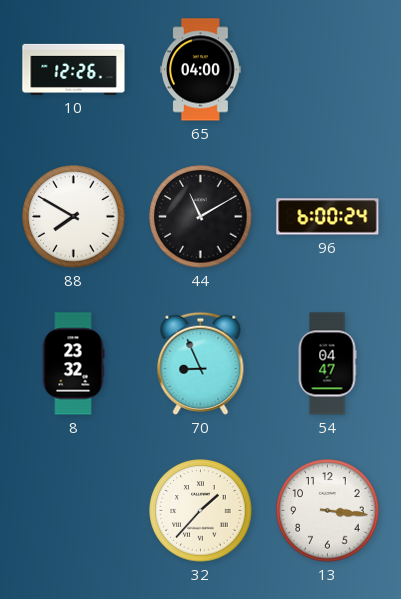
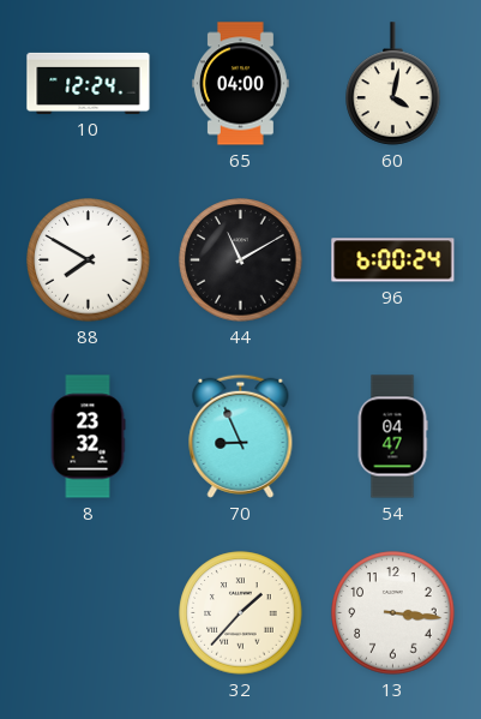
10: 12:26 -> 12:24 (89, 83)
60: none -> 4:02 (393, 84)
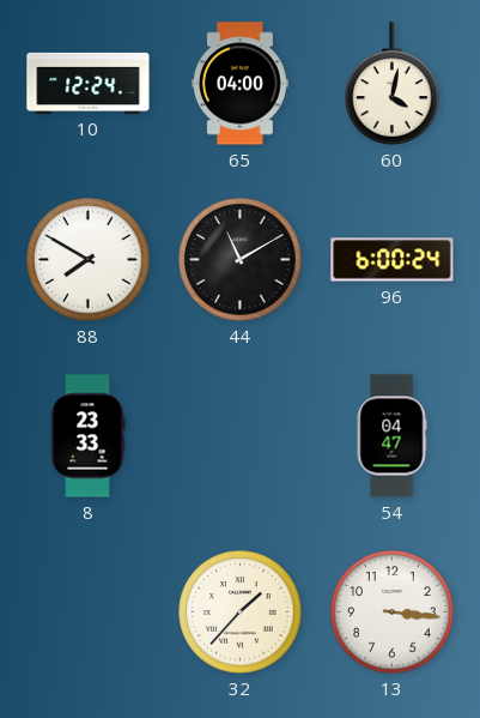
8: 23:32 -> 23:33 (87, 436)
70: 8:56 -> none (241, 436)
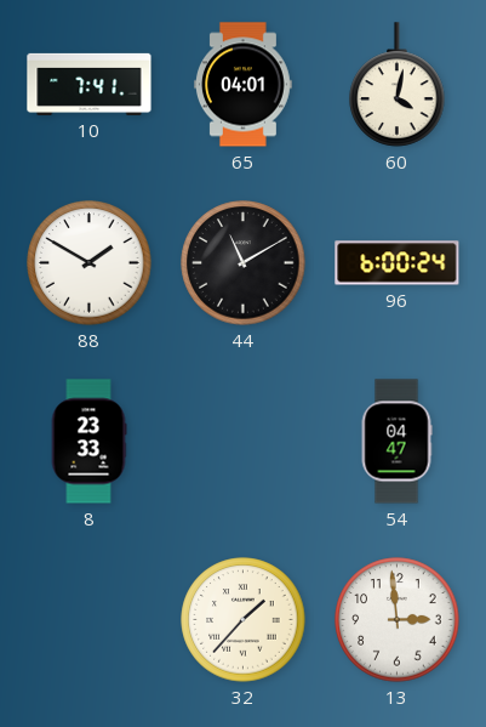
10: 12:24 -> 7:41 (90, 84)
65: 04:00 -> 04:01 (242, 85)
88: 7:50 -> 1:50 (90, 263)
13: 3:16 -> 2:59 (398, 620)
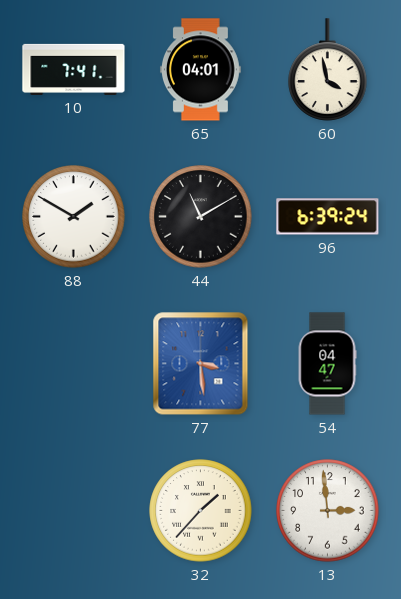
60: 4:02 -> 3:58 (328, 70)
96: 6:00 -> 6:39 (328, 217)
8: 23:33 -> none (88, 442)
77: none -> 3:29 (201, 364)
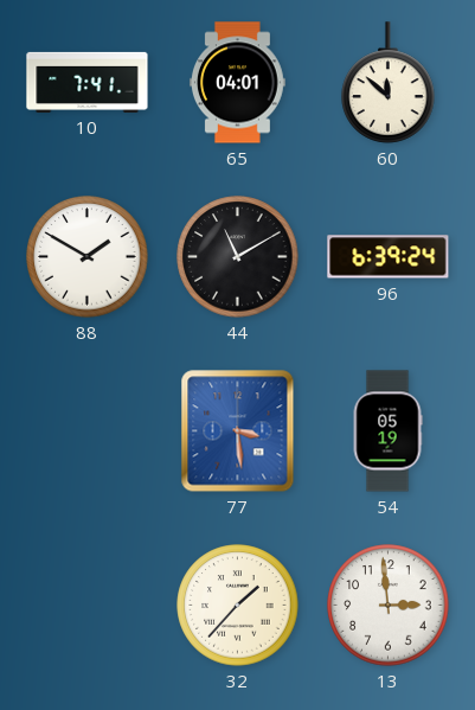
60: 3:58 -> 11:52 (389, 83)
54: 04:47 -> 05:19 (387, 431)
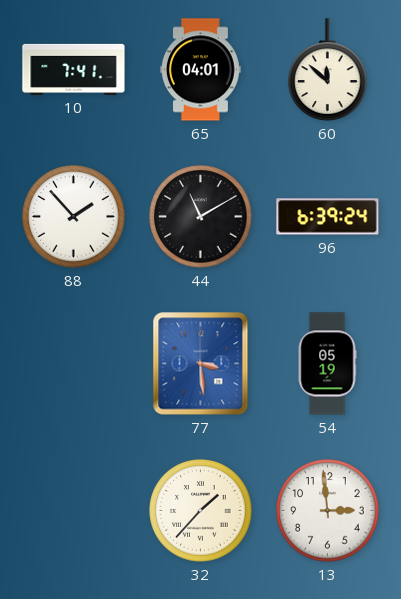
88: 1:50 -> 1:53 (74, 217)
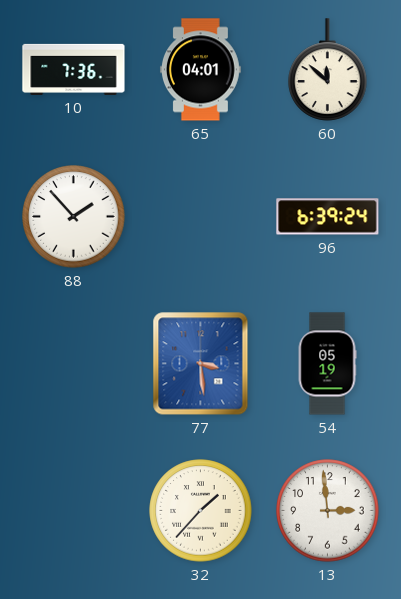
10: 7:41 -> 7:36 (74, 69)
44: 11:10 -> none (201, 217)
